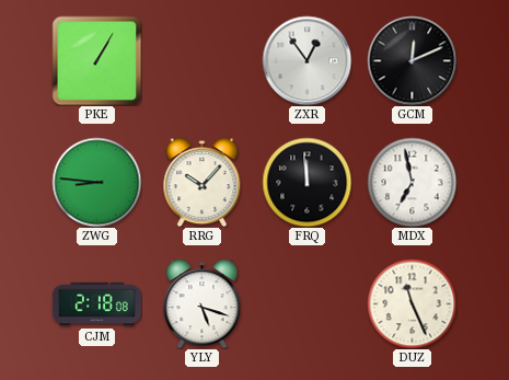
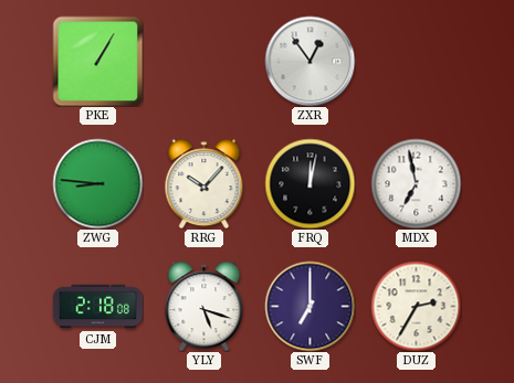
GCM: 12:11 -> none (412, 60)
FRQ: 11:59 -> 12:02 (310, 183)
SWF: none -> 7:00 (310, 306)
DUZ: 11:26 -> 2:35 (416, 306)
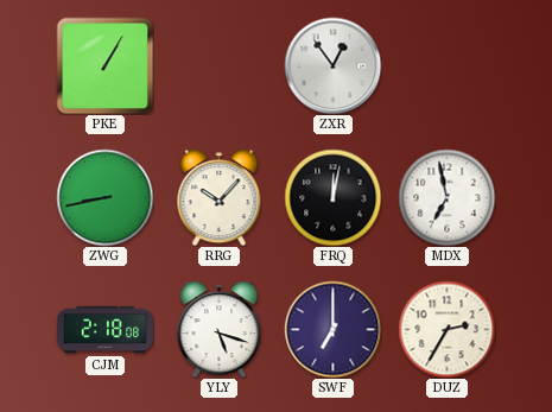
ZWG: 8:46 -> 8:43 (104, 197)
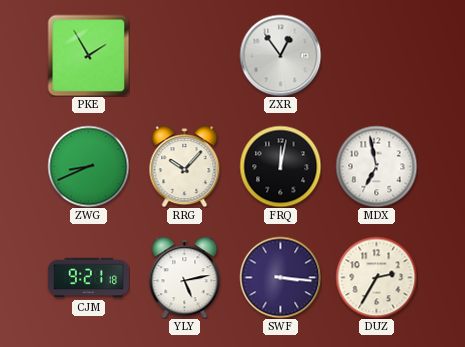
PKE: 1:05 -> 1:55 (88, 55)
ZWG: 8:43 -> 8:41 (88, 166)
CJM: 2:18 -> 9:21 (88, 278)
YLY: 5:18 -> 5:13 (185, 277)
SWF: 7:00 -> 3:16 (280, 277)
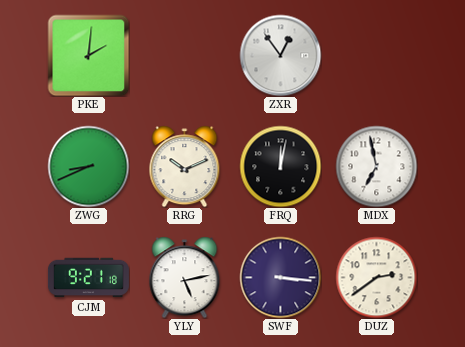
PKE: 1:55 -> 2:01 (88, 55)
RRG: 10:07 -> 10:11 (185, 166)
DUZ: 2:35 -> 2:39 (376, 277)
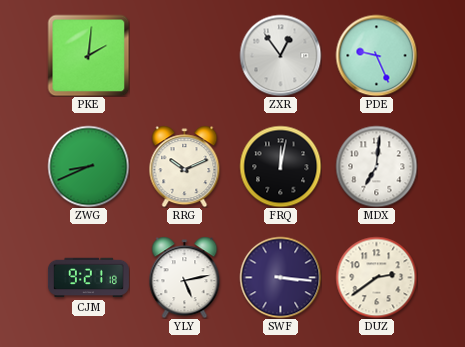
PDE: none -> 9:26 (376, 55)
MDX: 6:58 -> 7:01 (376, 166)
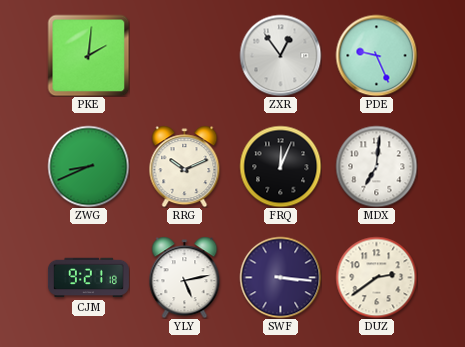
FRQ: 12:02 -> 12:04 (280, 166)
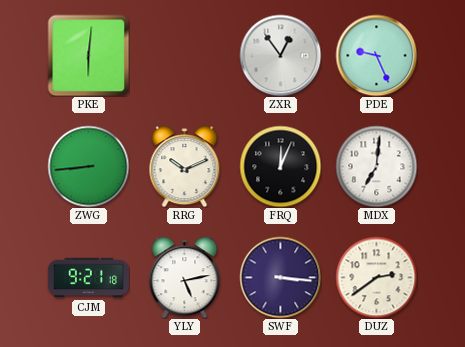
PKE: 2:01 -> 6:01 (88, 55)
ZWG: 8:41 -> 8:44 (88, 166)
